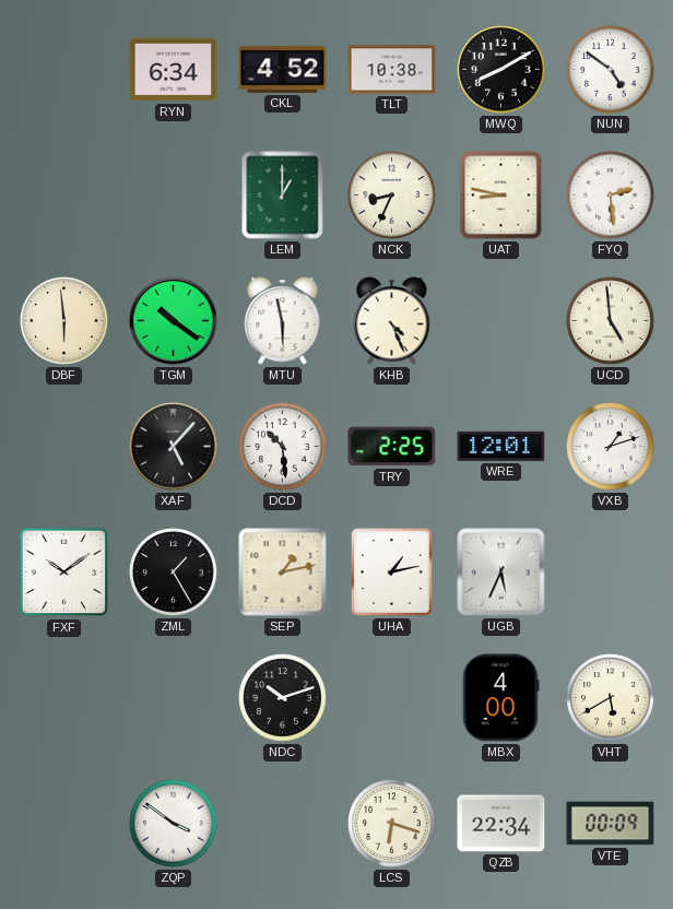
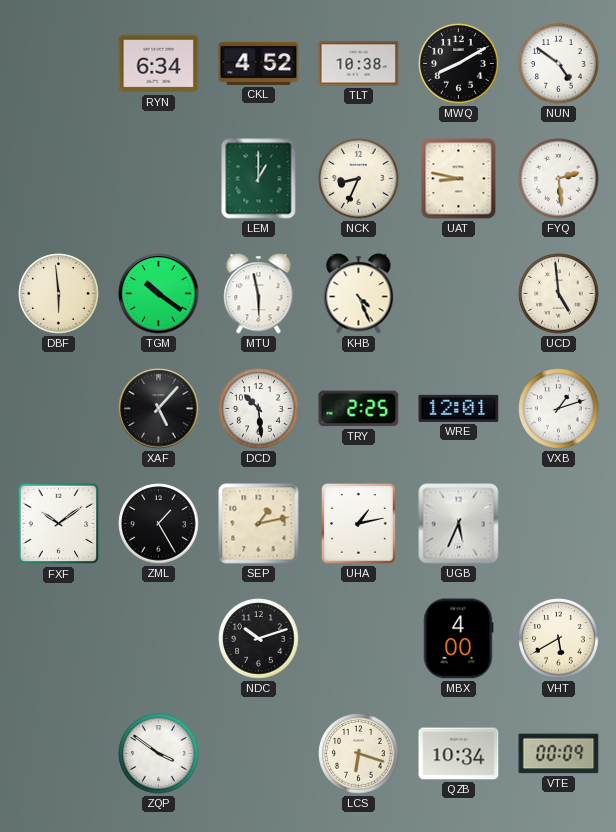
QZB: 22:34 -> 10:34 (459, 754)
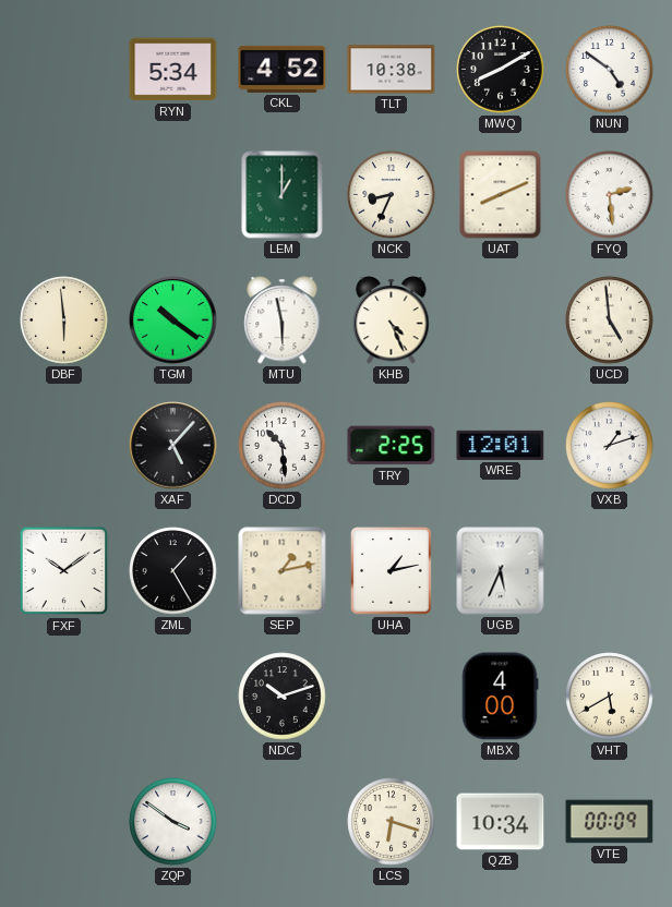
RYN: 6:34 -> 5:34 (173, 70)
UAT: 8:47 -> 8:11 (501, 195)
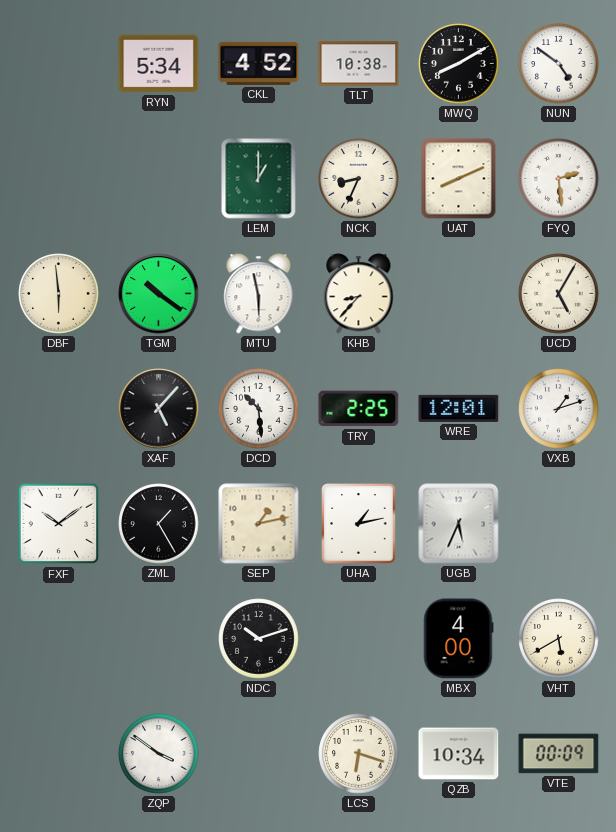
KHB: 4:26 -> 8:37 (359, 294)
UCD: 4:59 -> 5:05 (559, 294)
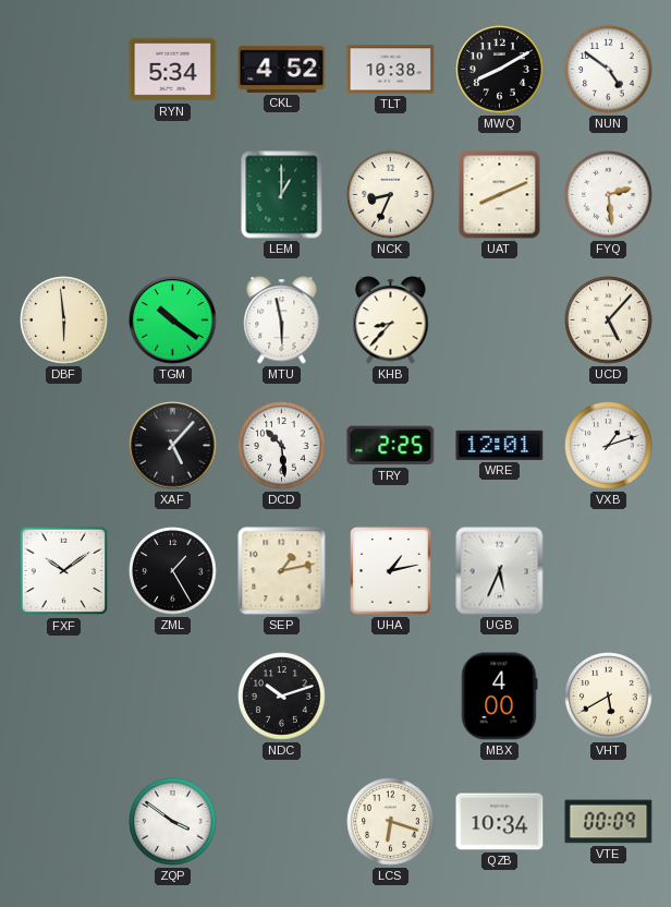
UCD: 5:05 -> 5:07 (609, 321)
